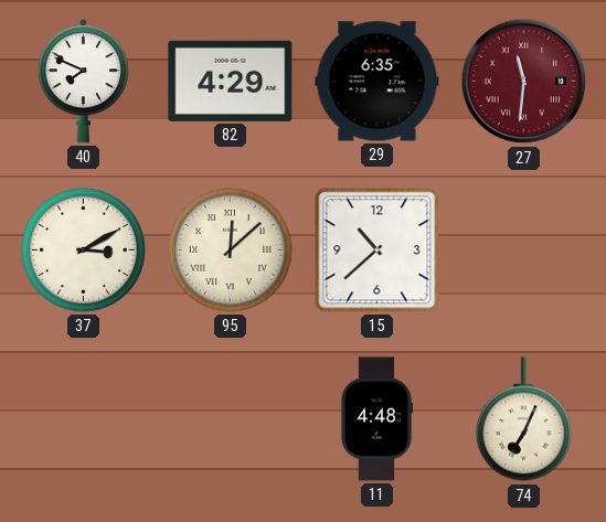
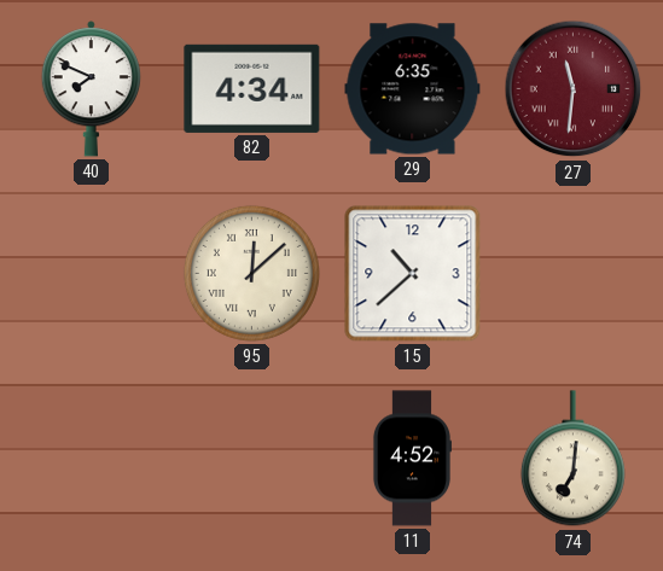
82: 4:29 -> 4:34 (252, 88)
37: 3:10 -> none (83, 249)
11: 4:48 -> 4:52 (411, 459)
74: 7:04 -> 7:01 (572, 459)
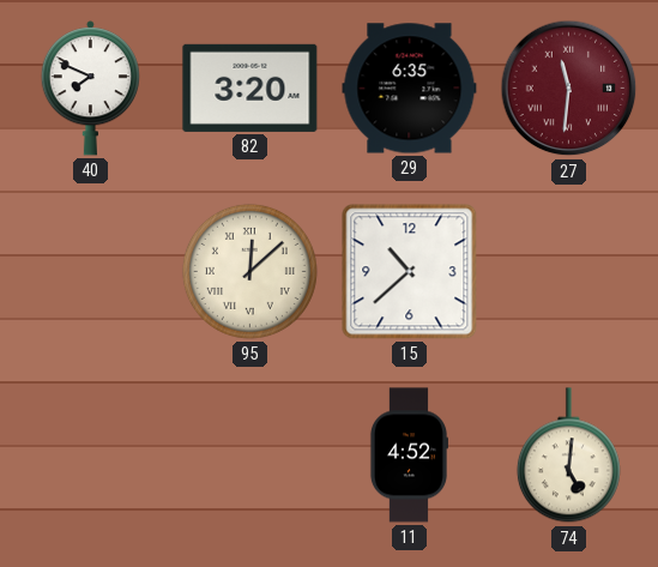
82: 4:34 -> 3:20 (250, 88)
74: 7:01 -> 5:01 (568, 456)
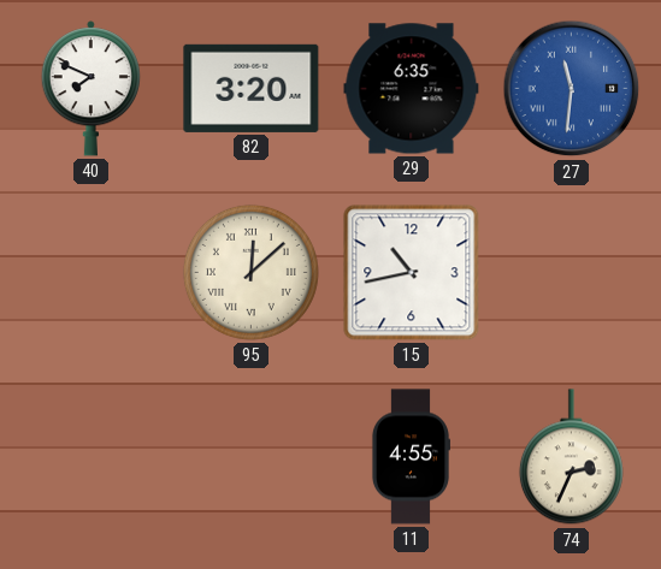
27 dial: burgundy -> blue (572, 89)
15: 10:38 -> 10:43 (412, 273)
11: 4:52 -> 4:55 (409, 457)
74: 5:01 -> 2:34 (571, 457)
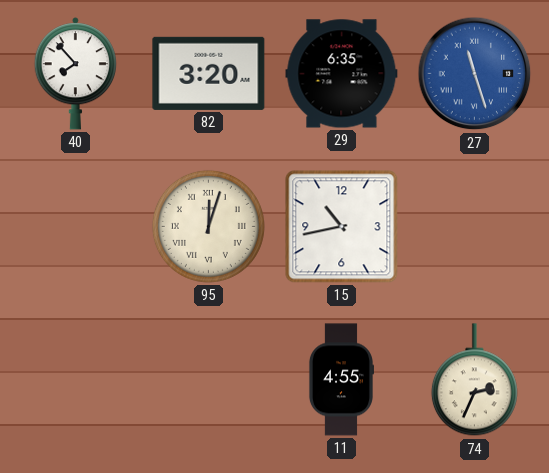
40: 7:49 -> 7:53 (75, 74)
27: 11:31 -> 11:27 (475, 74)
95: 12:08 -> 12:03 (208, 226)
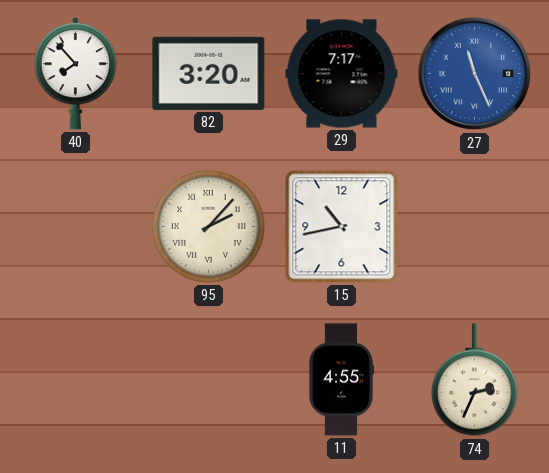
29: 6:35 -> 7:17 (342, 74)
27: 11:27 -> 11:26 (475, 74)
95: 12:03 -> 2:07 (208, 226)
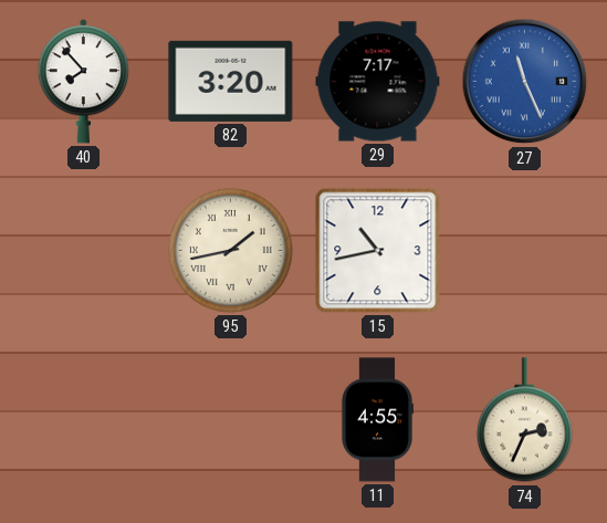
95: 2:07 -> 1:43 (230, 250)
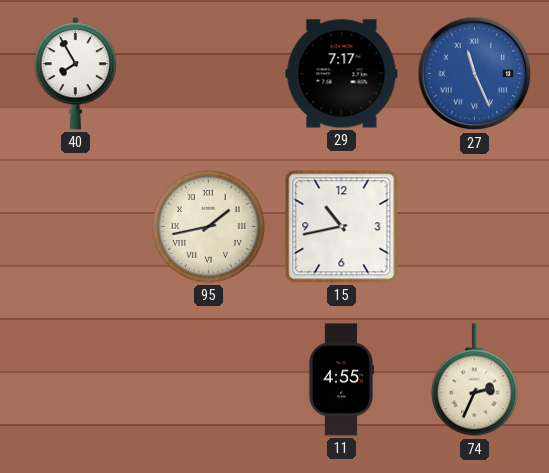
40: 7:53 -> 7:55 (75, 74)
82: 3:20 -> none (231, 81)
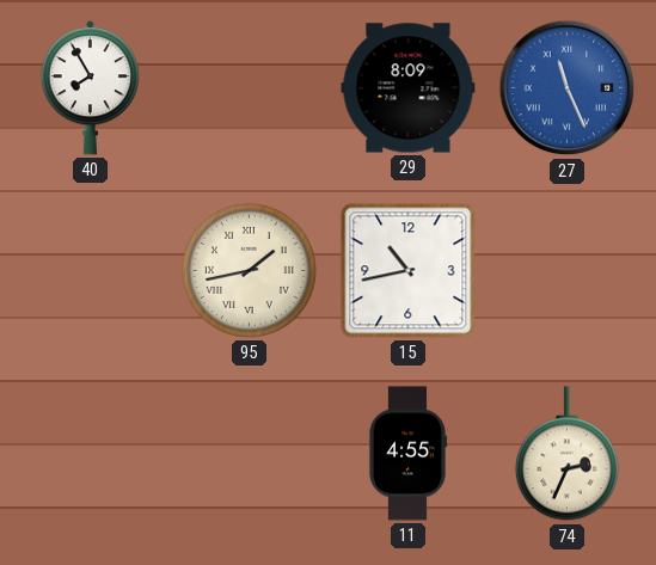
29: 7:17 -> 8:09 (409, 88)
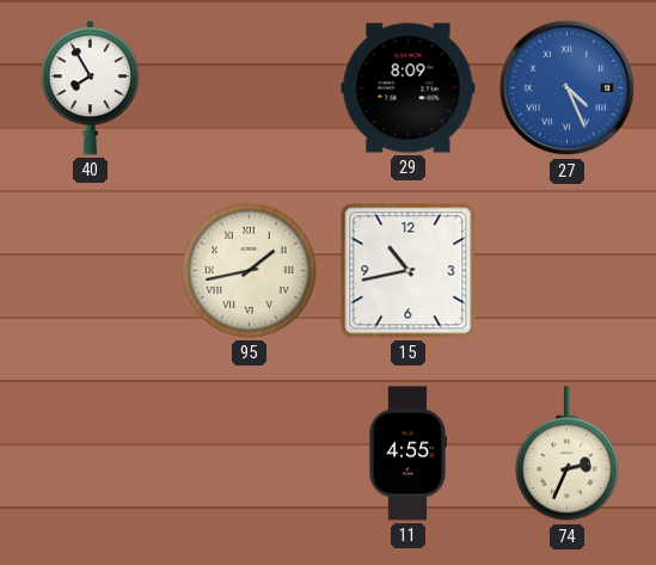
27: 11:26 -> 4:26 (568, 88)
